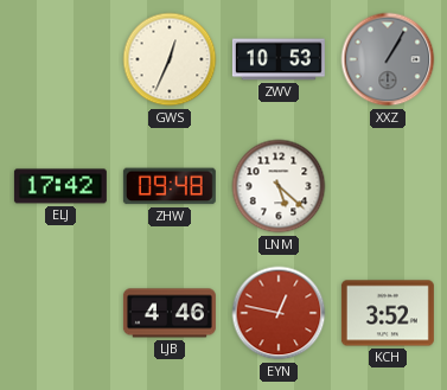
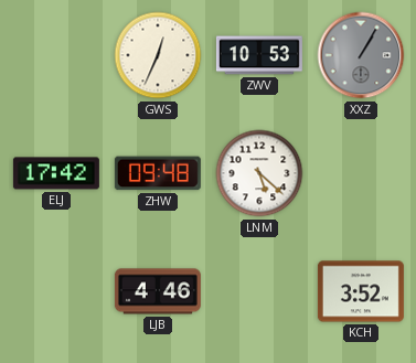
EYN: 12:47 -> none (279, 313)
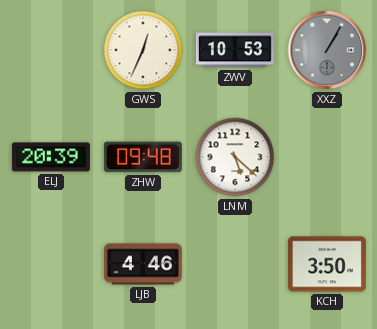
ELJ: 17:42 -> 20:39 (51, 157)
KCH: 3:52 -> 3:50 (327, 264)
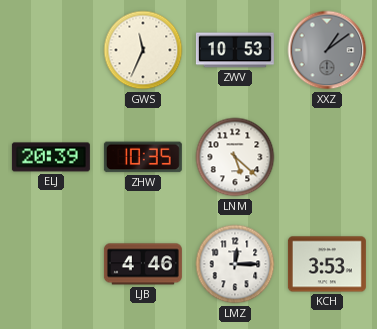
GWS: 12:34 -> 11:34 (143, 50)
XXZ: 1:05 -> 1:09 (327, 50)
ZHW: 09:48 -> 10:35 (143, 157)
LMZ: none -> 12:15 (235, 264)
KCH: 3:50 -> 3:53 (327, 264)
